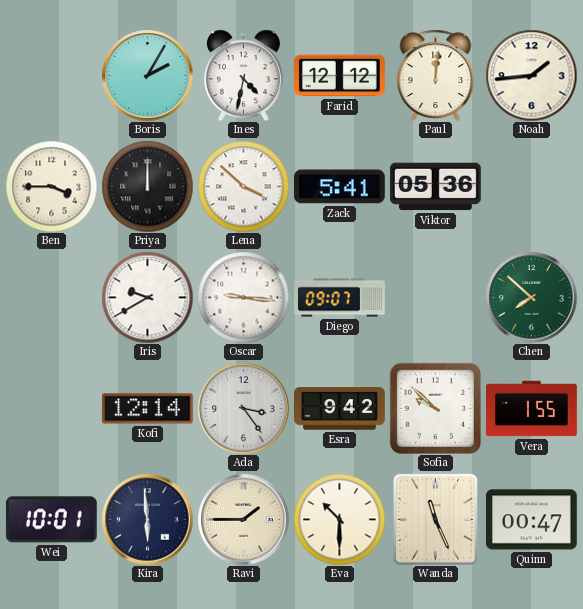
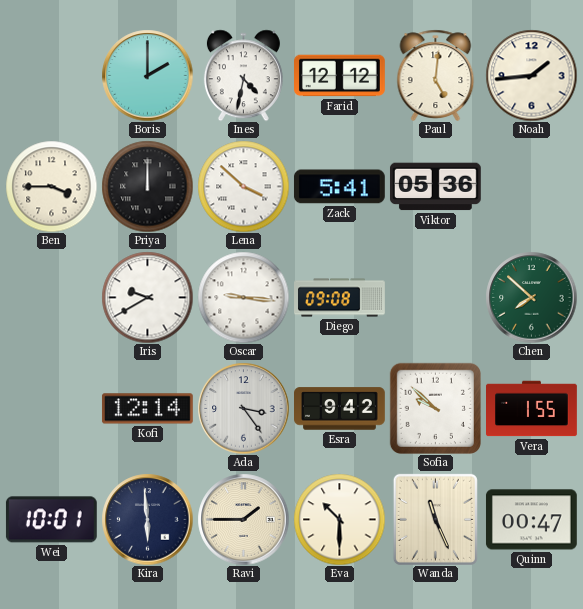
Boris: 2:05 -> 2:00 (147, 75)
Paul: 12:01 -> 5:01 (436, 75)
Diego: 09:07 -> 09:08 (340, 298)
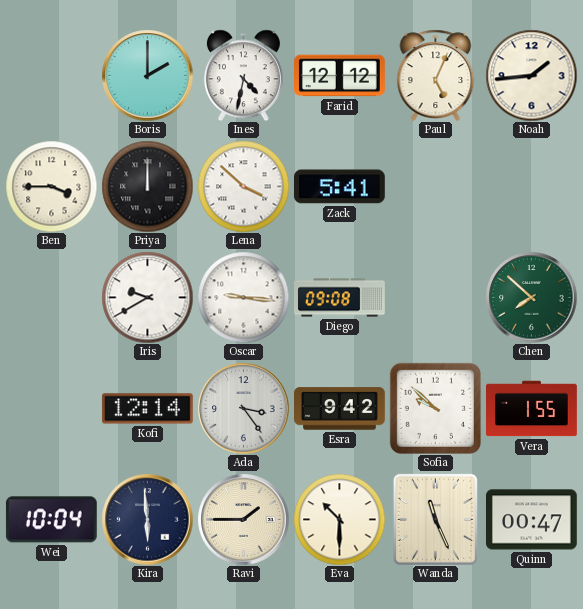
Paul: 5:01 -> 5:04 (436, 75)
Viktor: 05:36 -> none (435, 187)
Wei: 10:01 -> 10:04 (51, 520)
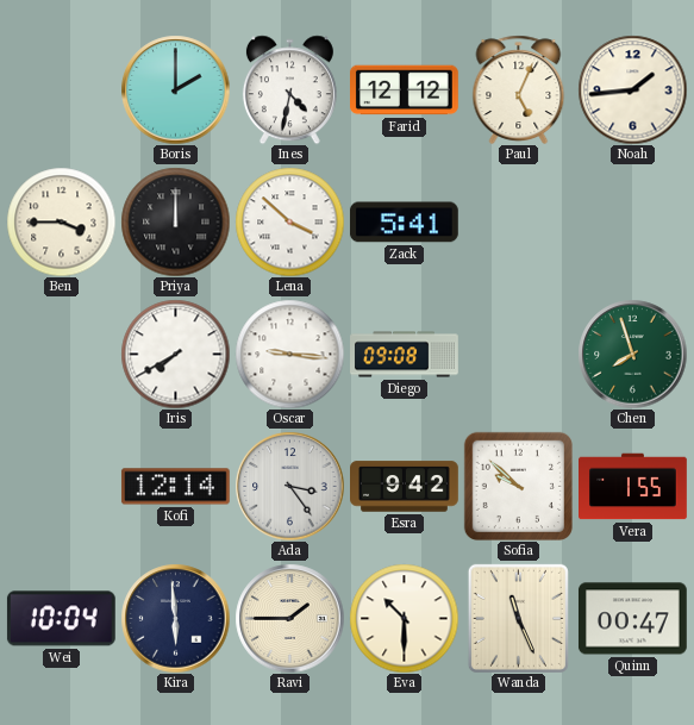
Iris: 9:40 -> 7:40 (175, 354)
Chen: 7:52 -> 7:57 (632, 354)
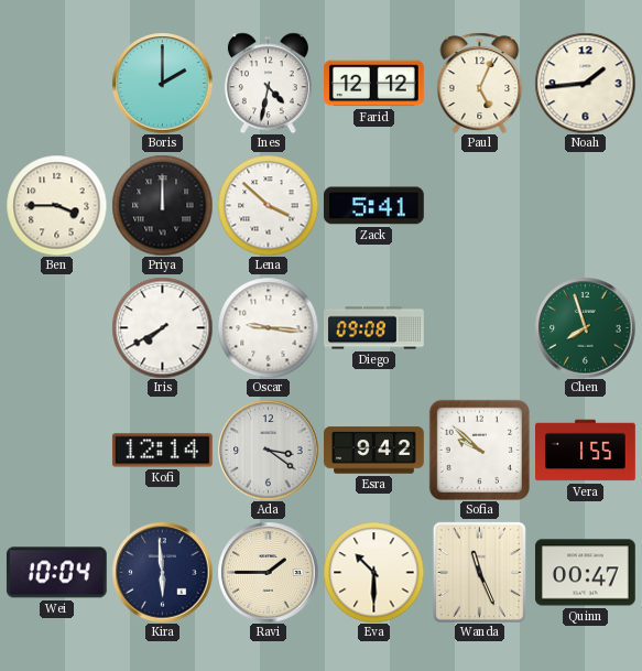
Ada: 3:24 -> 3:21 (268, 450)
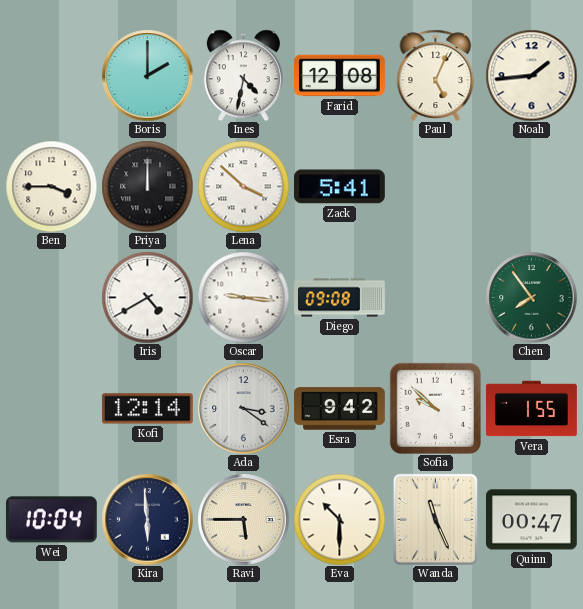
Farid: 12:12 -> 12:08 (340, 76)
Iris: 7:40 -> 4:40 (147, 297)
Chen: 7:57 -> 7:54 (531, 297)
Ravi: 1:45 -> 5:45 (243, 519)
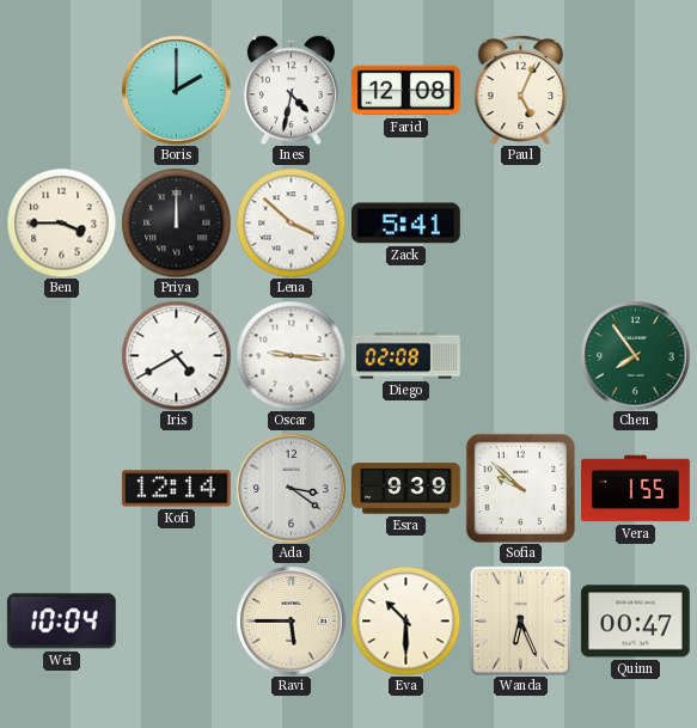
Noah: 1:44 -> none (531, 75)
Diego: 09:08 -> 02:08 (406, 356)
Esra: 9:42 -> 9:39 (406, 489)
Kira: 5:59 -> none (147, 519)
Wanda: 11:26 -> 6:26 (520, 620)
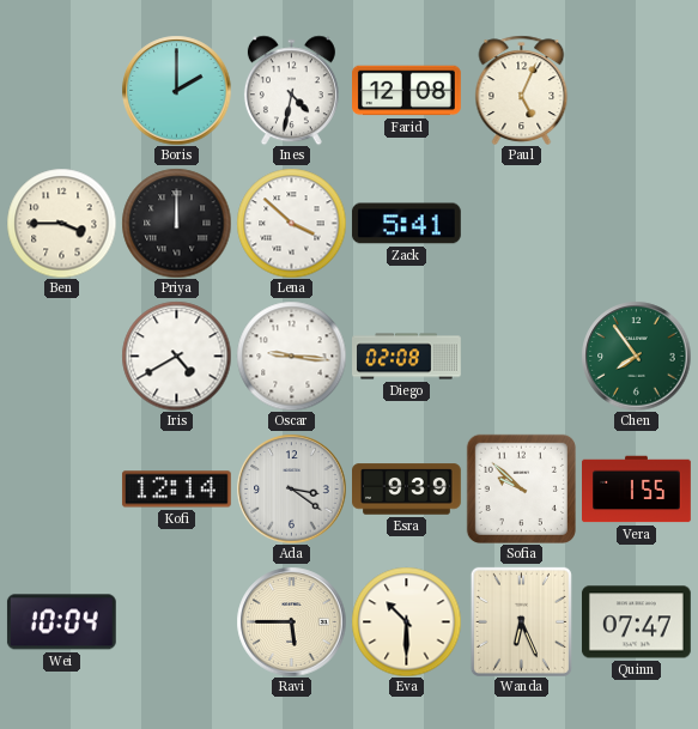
Quinn: 00:47 -> 07:47 (636, 622)
